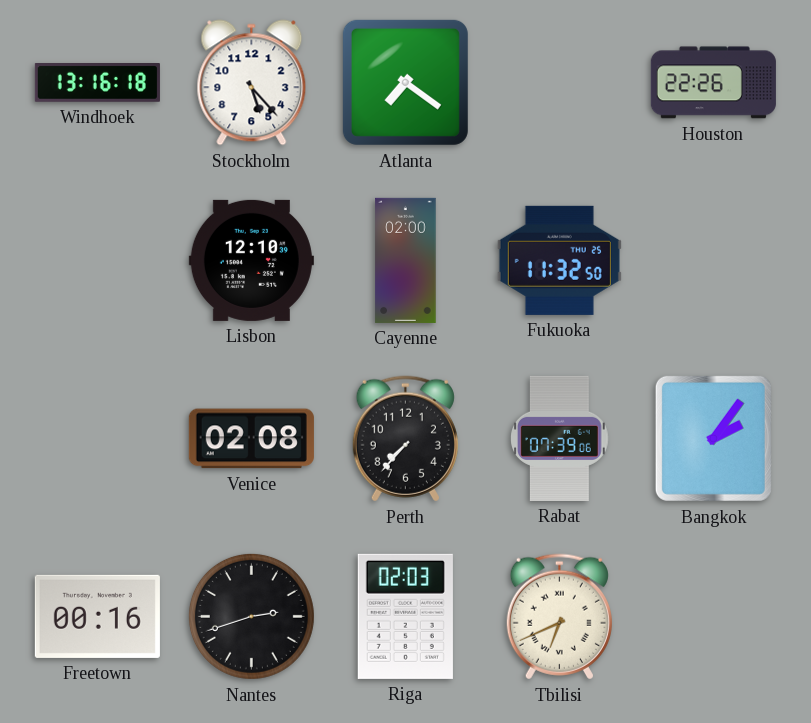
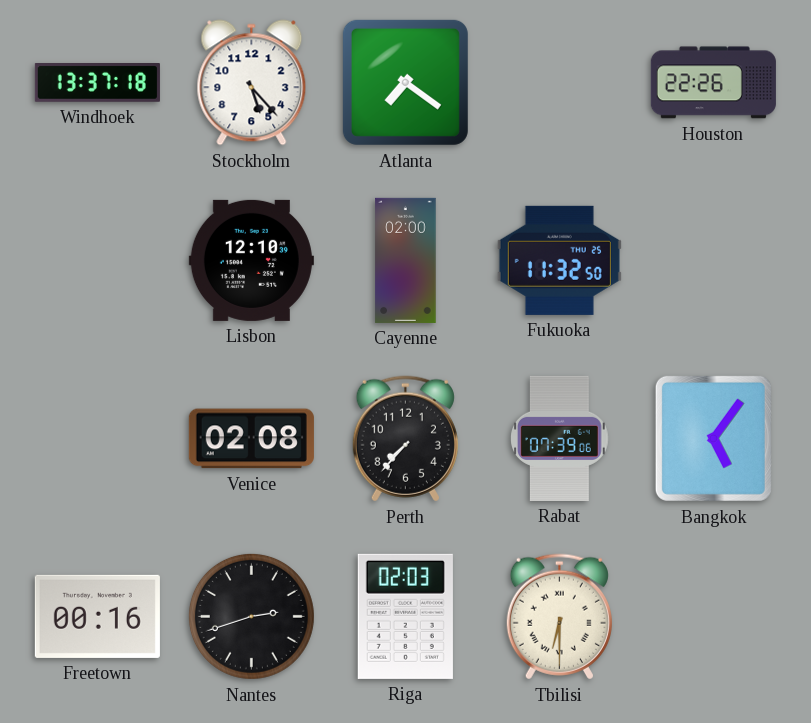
Windhoek: 13:16 -> 13:37 (97, 83)
Bangkok: 2:06 -> 5:06 (713, 438)
Tbilisi: 6:41 -> 6:30 (559, 617)
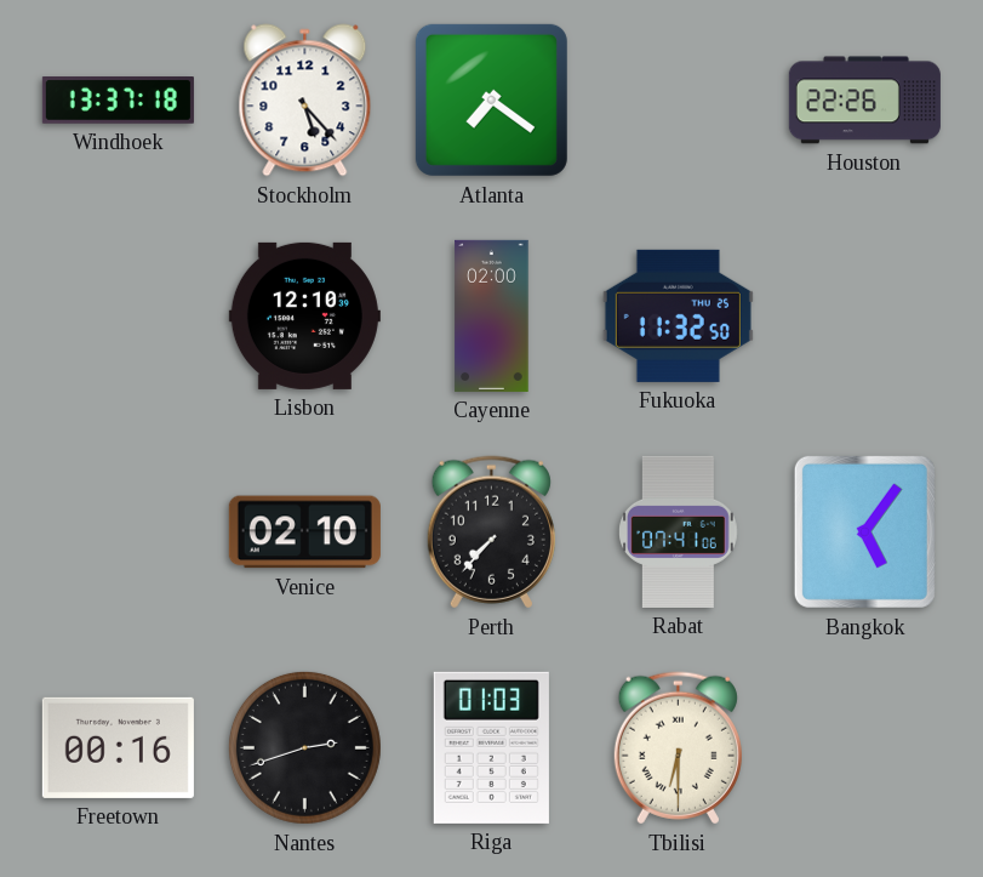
Venice: 02:08 -> 02:10 (304, 533)
Rabat: 07:39 -> 07:41 (679, 531)
Riga: 02:03 -> 01:03 (491, 747)
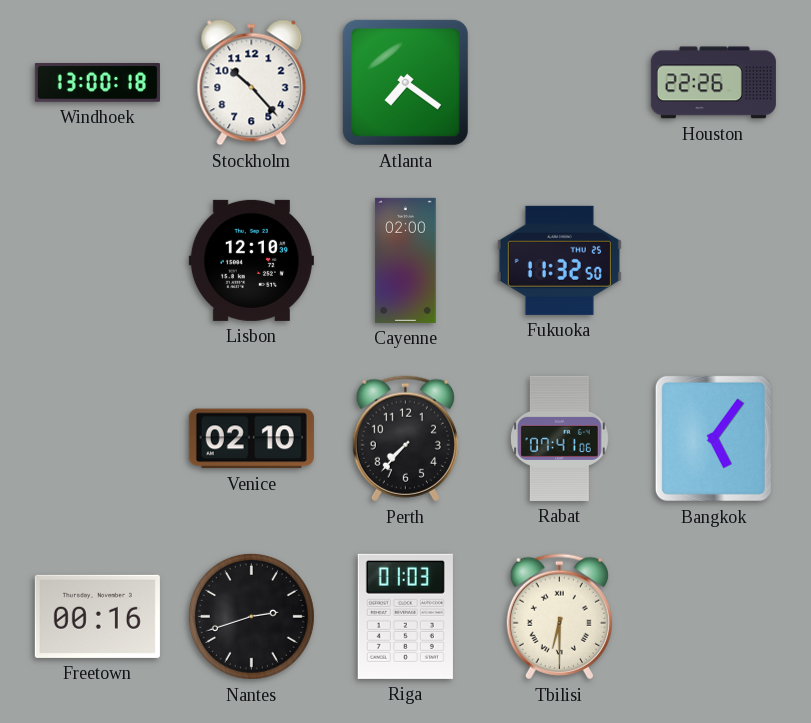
Windhoek: 13:37 -> 13:00 (97, 83)
Stockholm: 5:23 -> 10:23 (252, 83)
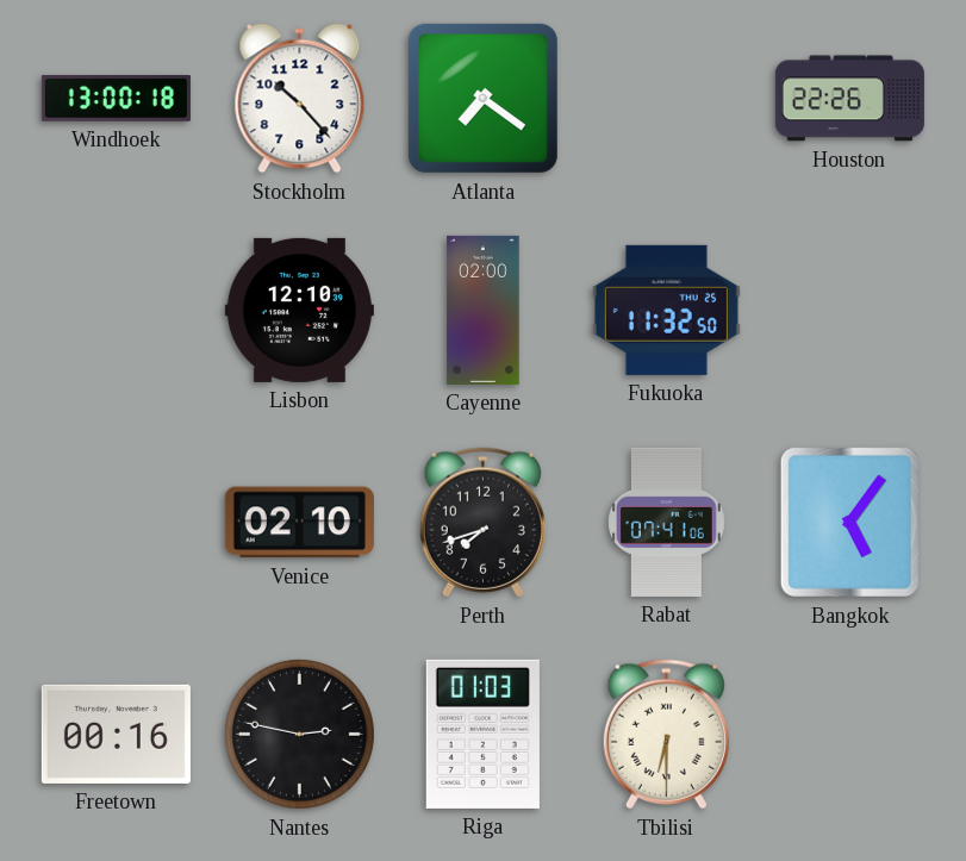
Perth: 7:37 -> 7:42 (482, 523)
Nantes: 2:42 -> 2:47 (299, 734)
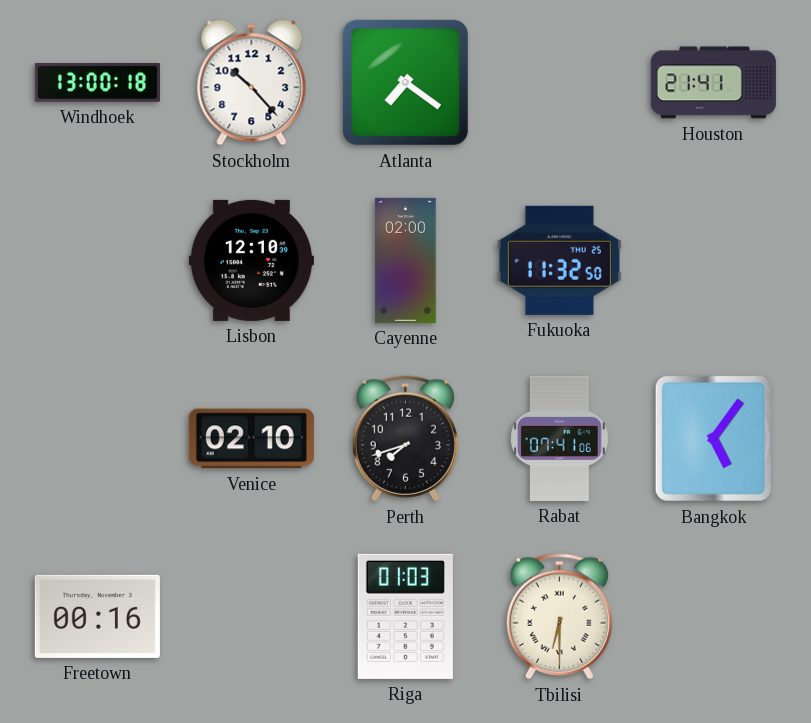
Houston: 22:26 -> 21:41 (713, 83)
Nantes: 2:47 -> none (299, 734)
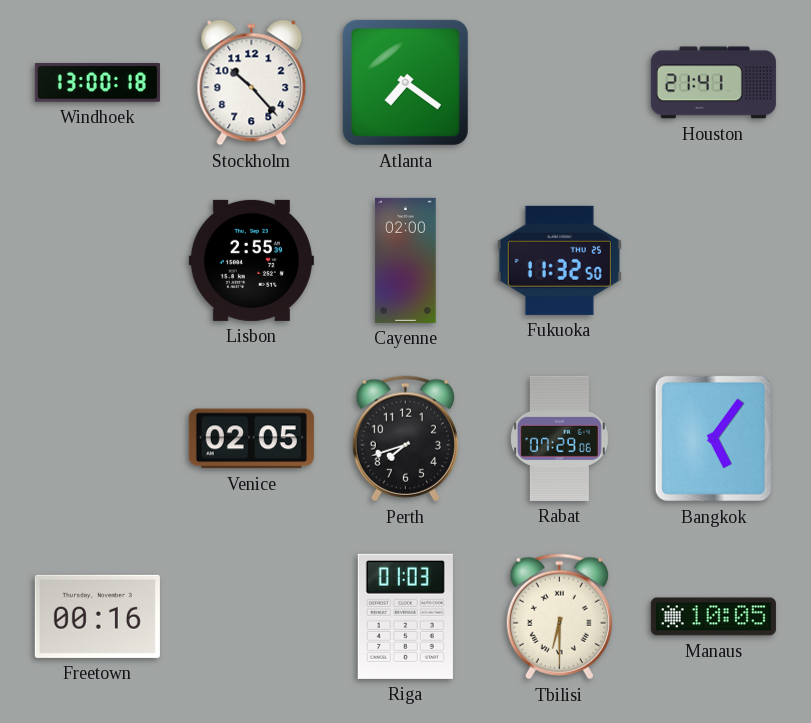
Lisbon: 12:10 -> 2:55 (251, 260)
Venice: 02:10 -> 02:05 (251, 439)
Rabat: 07:41 -> 07:29 (560, 438)
Manaus: none -> 10:05 (713, 617)
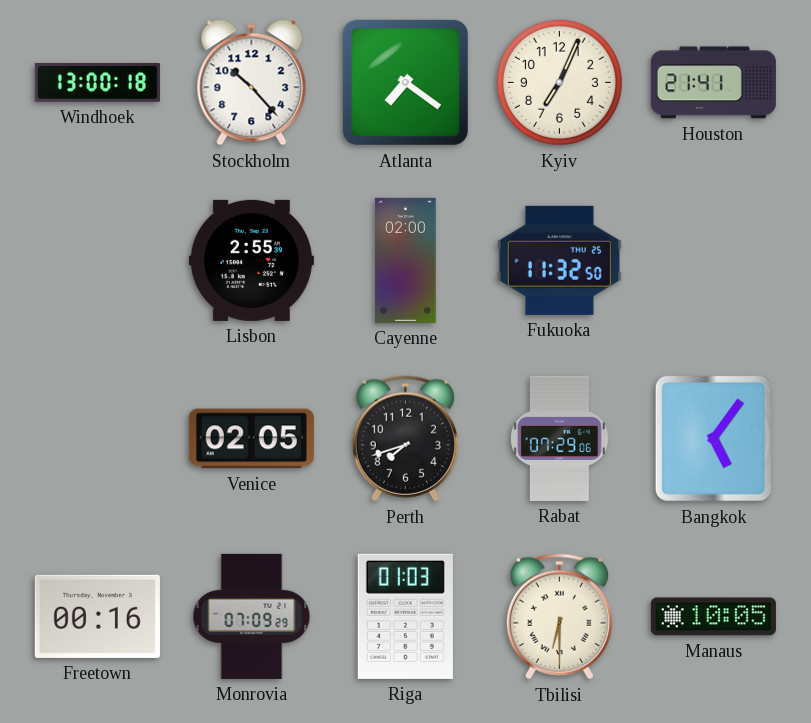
Kyiv: none -> 7:04 (559, 82)
Monrovia: none -> 07:09 (252, 616)
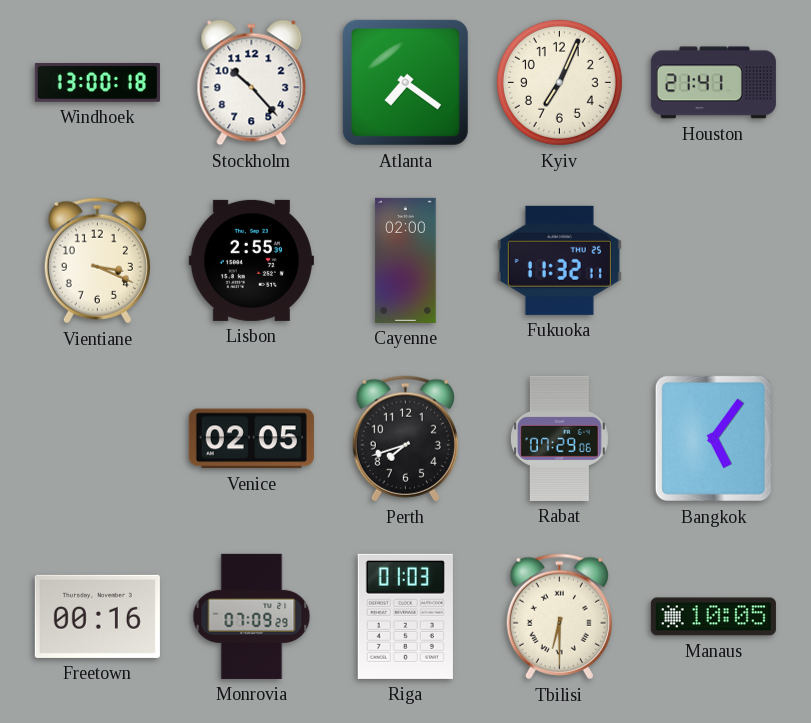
Vientiane: none -> 3:19 (97, 261)
Fukuoka: 11:32:50 -> 11:32:11 (559, 260)
